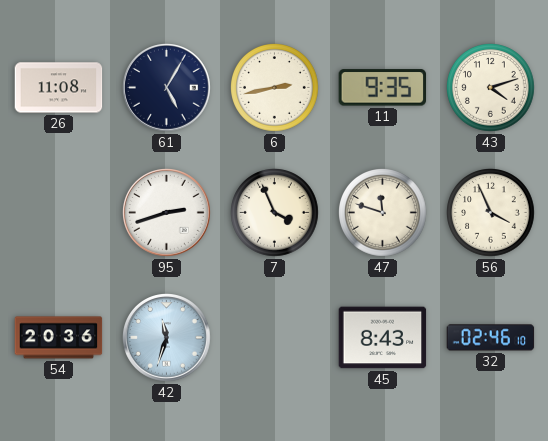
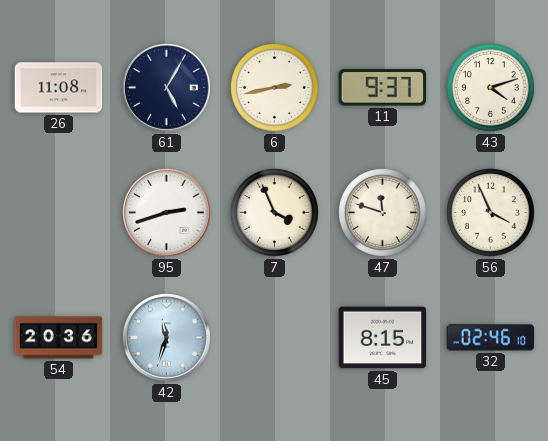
11: 9:35 -> 9:37 (383, 88)
45: 8:43 -> 8:15 (383, 338)
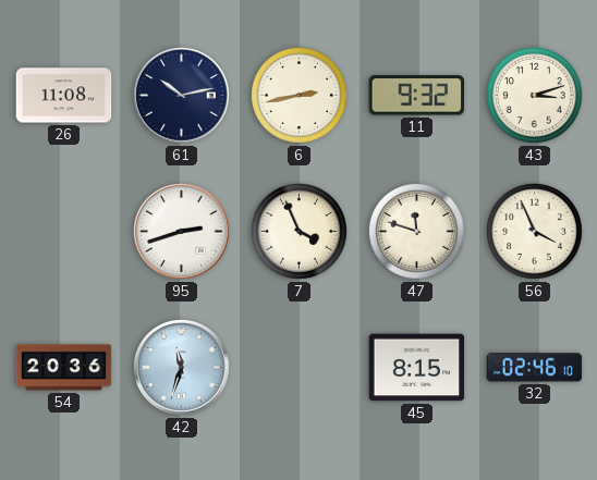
61: 5:05 -> 10:13 (182, 96)
11: 9:37 -> 9:32 (417, 96)
43: 4:12 -> 3:12 (535, 96)
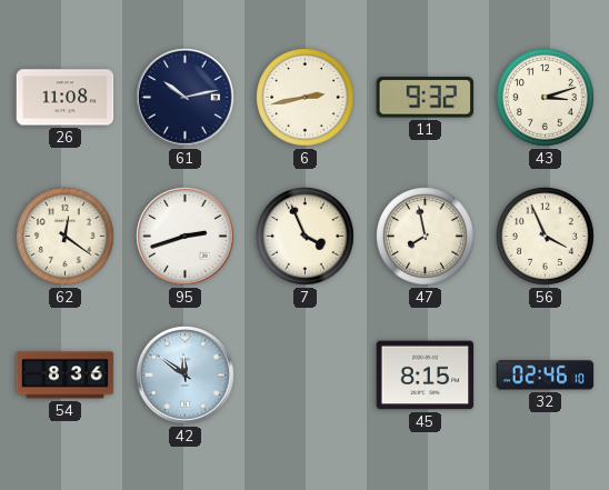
62: none -> 12:21 (66, 237)
47: 11:48 -> 7:58 (426, 237)
54: 20:36 -> 8:36 (66, 376)
42: 11:33 -> 11:51 (186, 376)
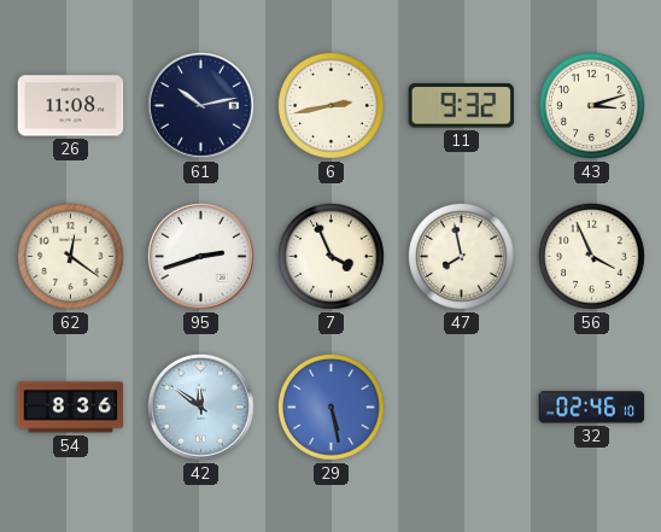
29: none -> 5:28 (332, 408)
45: 8:15 -> none (426, 376)
